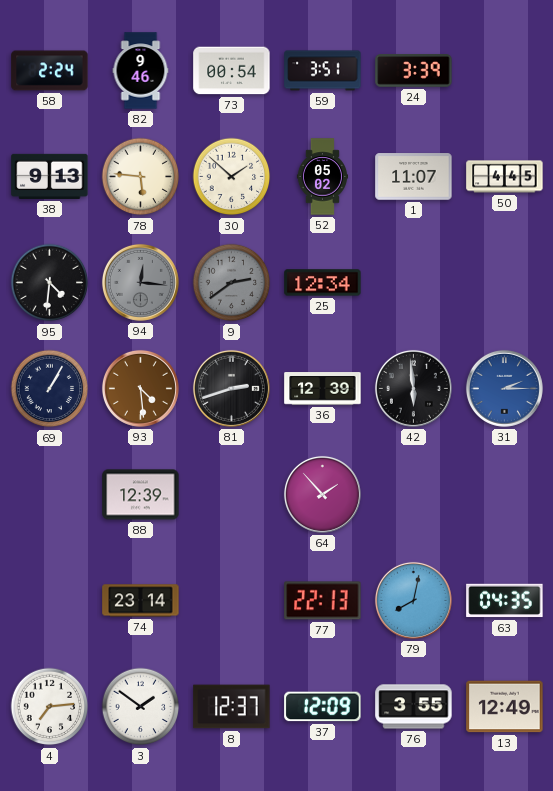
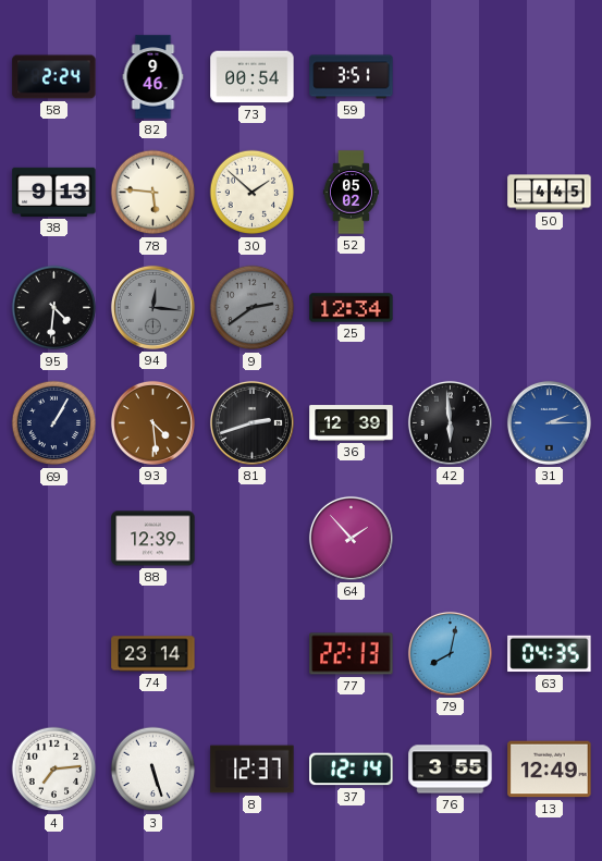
24: 3:39 -> none (414, 71)
1: 11:07 -> none (414, 177)
3: 1:51 -> 5:27 (153, 770)
37: 12:09 -> 12:14 (352, 770)
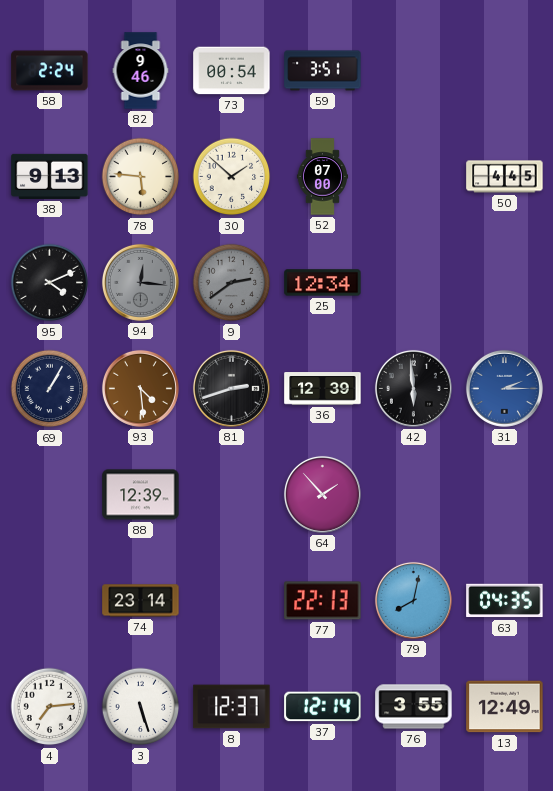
52: 05:02 -> 07:00 (322, 177)
95: 4:31 -> 4:11 (50, 283)
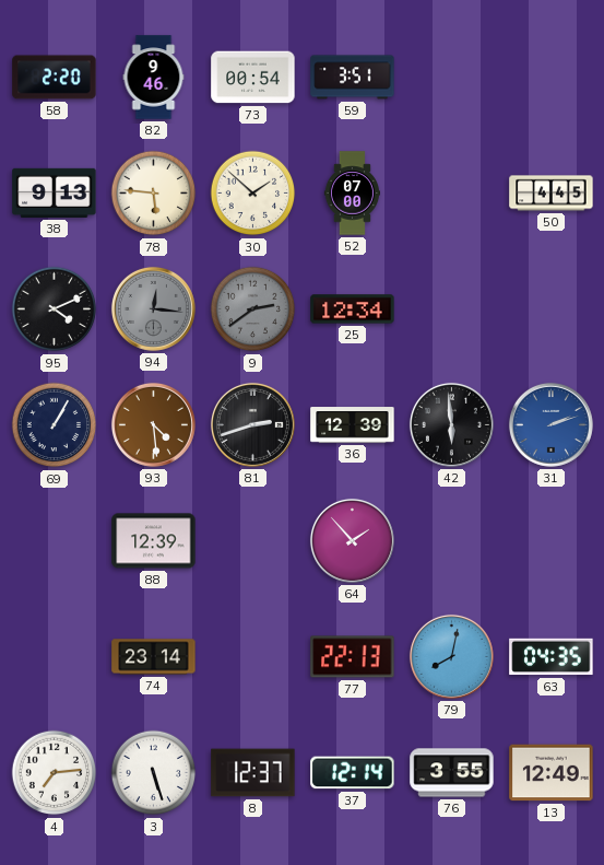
58: 2:24 -> 2:20 (55, 78)
31: 2:15 -> 2:12 (550, 424)
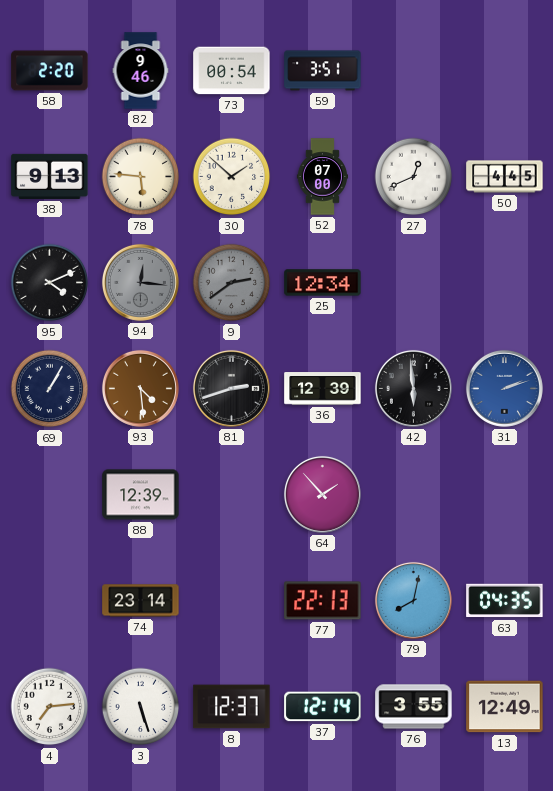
27: none -> 12:41 (414, 177)
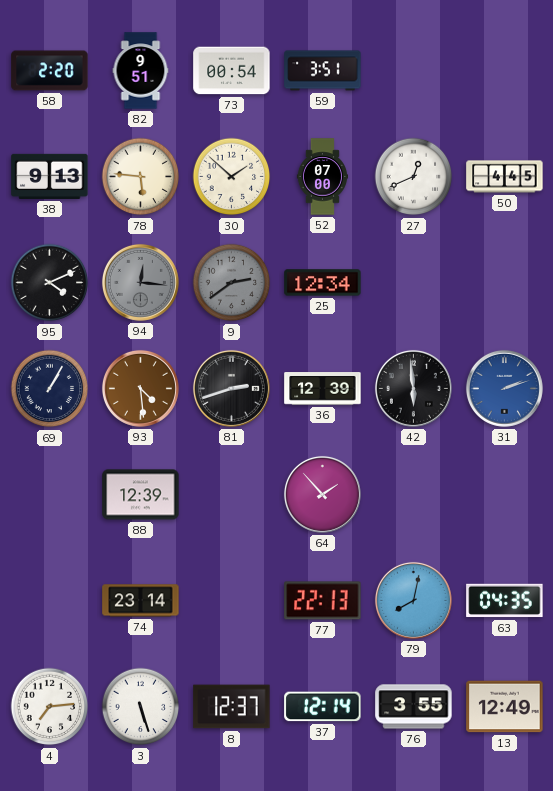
82: 9:46 -> 9:51 (141, 71)
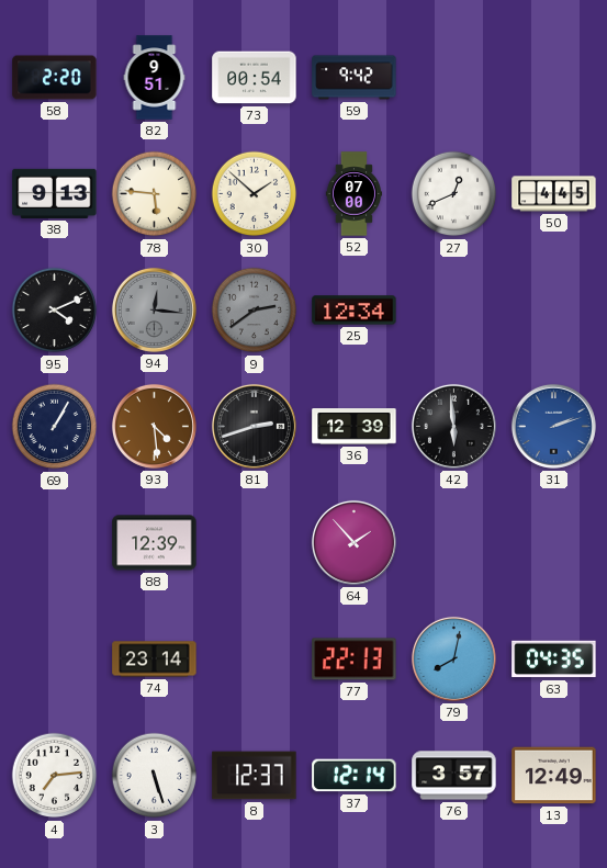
59: 3:51 -> 9:42 (355, 78)
76: 3:55 -> 3:57 (454, 776)
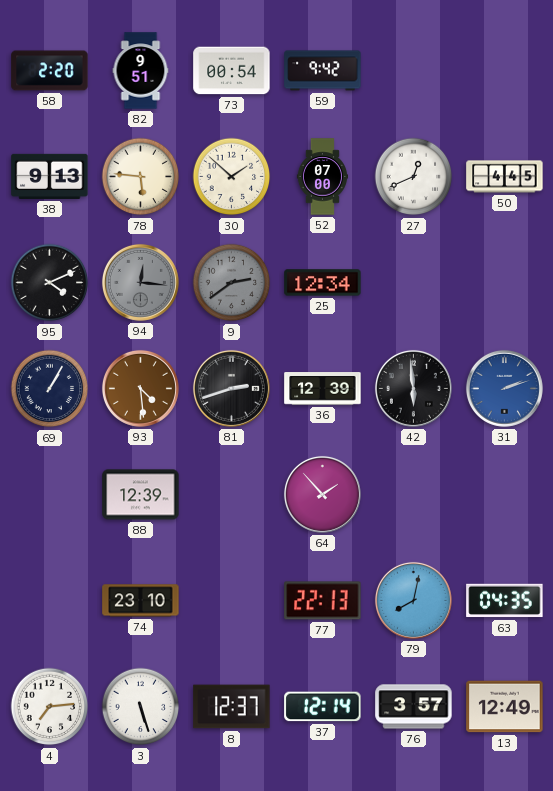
74: 23:14 -> 23:10 (141, 601)
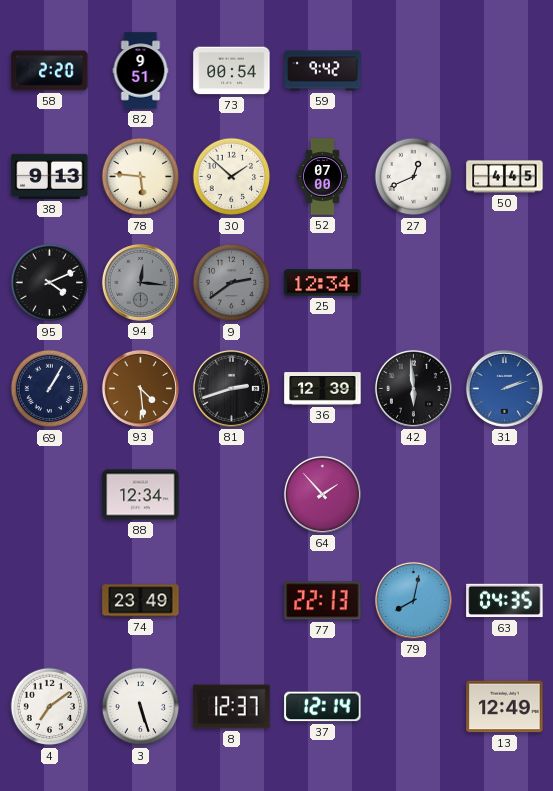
88: 12:39 -> 12:34 (141, 495)
74: 23:10 -> 23:49 (141, 601)
4: 7:14 -> 7:09 (50, 707)
76: 3:57 -> none (414, 707)
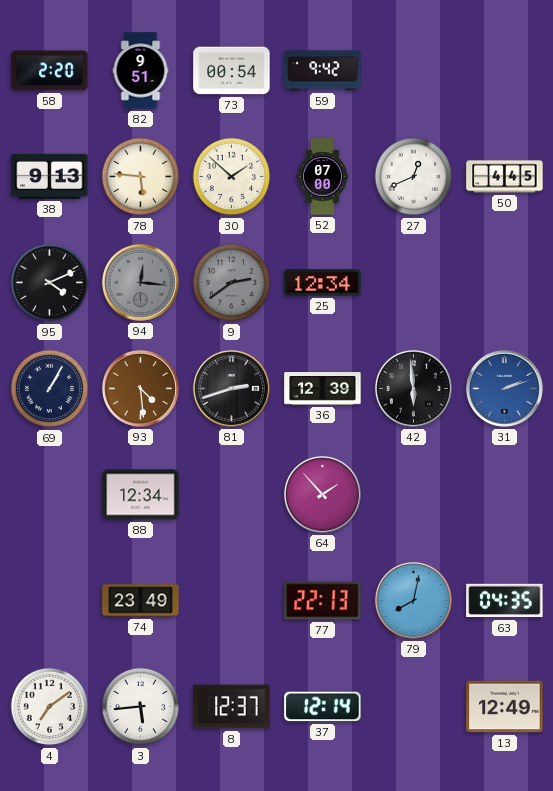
3: 5:27 -> 5:44 (141, 707)
